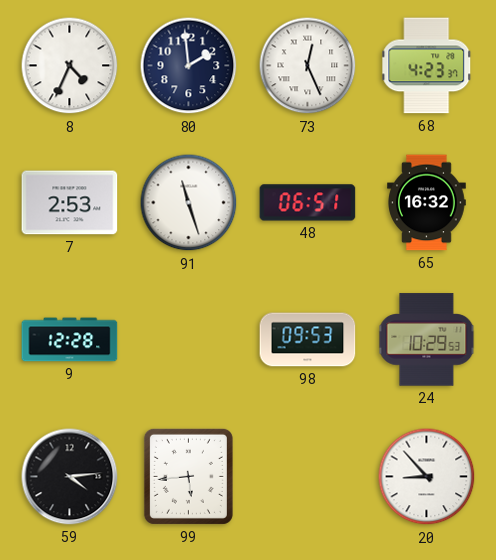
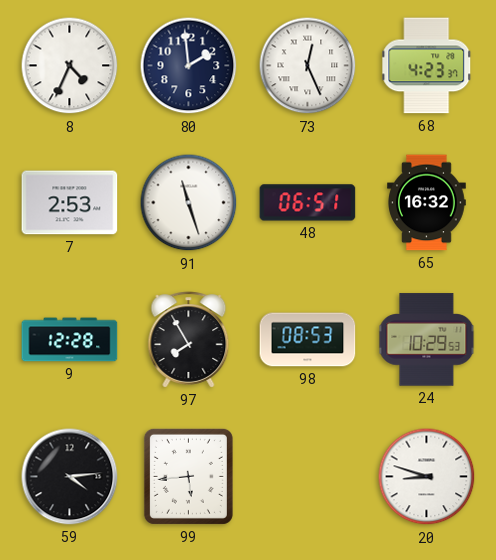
97: none -> 7:55 (189, 340)
98: 09:53 -> 08:53 (308, 340)
20: 8:53 -> 8:48 (427, 477)
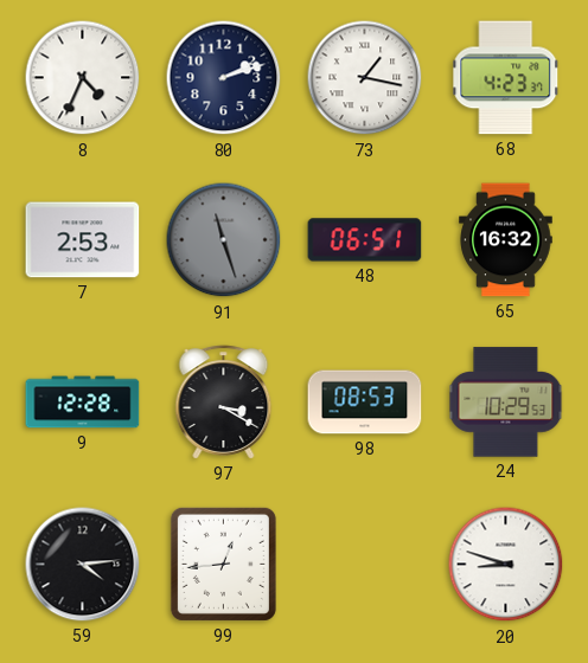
80: 1:59 -> 2:12 (224, 78)
73: 12:26 -> 1:17 (365, 78)
91 dial: white -> grey (224, 240)
97: 7:55 -> 3:20 (224, 403)
99: 5:44 -> 12:44 (223, 564)
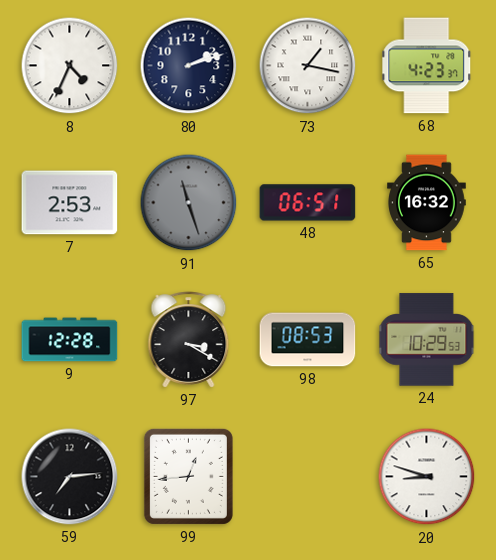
59: 4:14 -> 7:14 (70, 477)
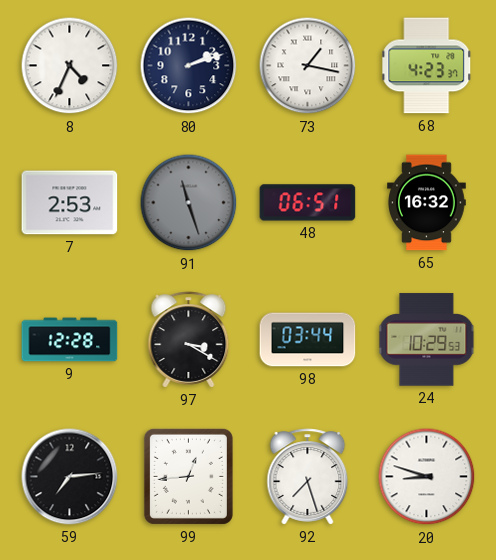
98: 08:53 -> 03:44 (308, 340)
92: none -> 7:27 (308, 477)
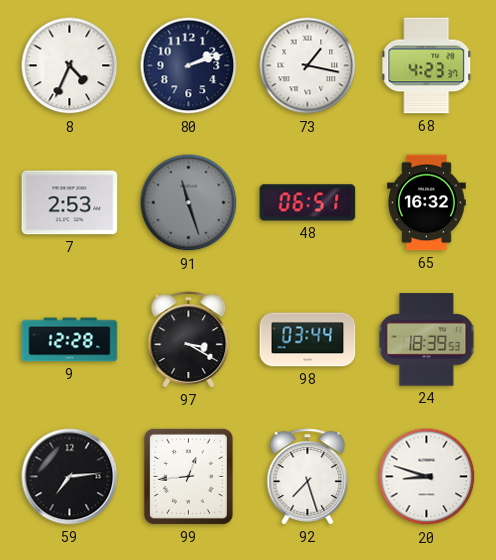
24: 10:29 -> 18:39 (427, 340)
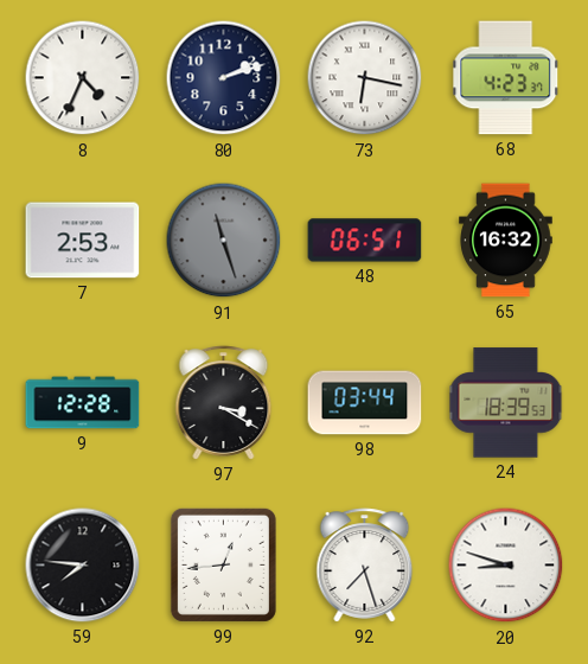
73: 1:17 -> 6:17 (365, 78)
59: 7:14 -> 7:46 (83, 566)
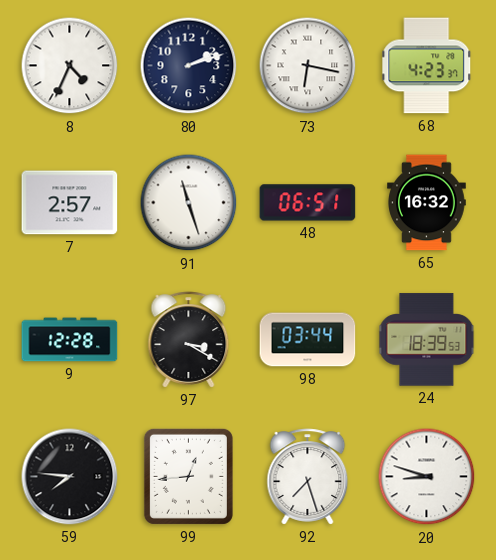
7: 2:53 -> 2:57 (70, 203)
91 dial: grey -> white (189, 203)
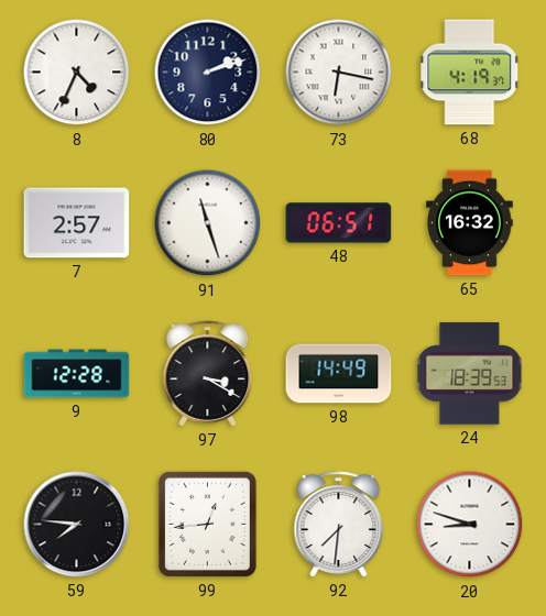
68: 4:23 -> 4:19 (470, 73)
98: 03:44 -> 14:49 (339, 374)
92: 7:27 -> 7:31 (339, 525)
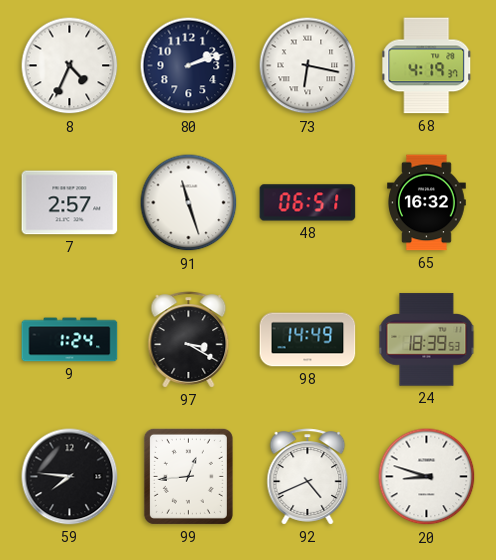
9: 12:28 -> 1:24 (70, 340)
92: 7:31 -> 4:41 (308, 477)
